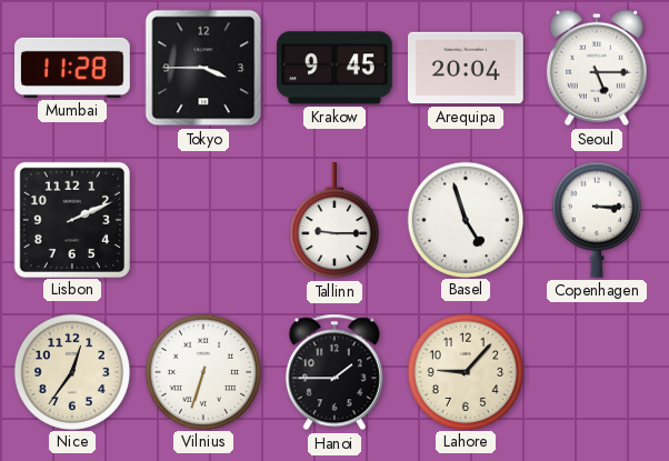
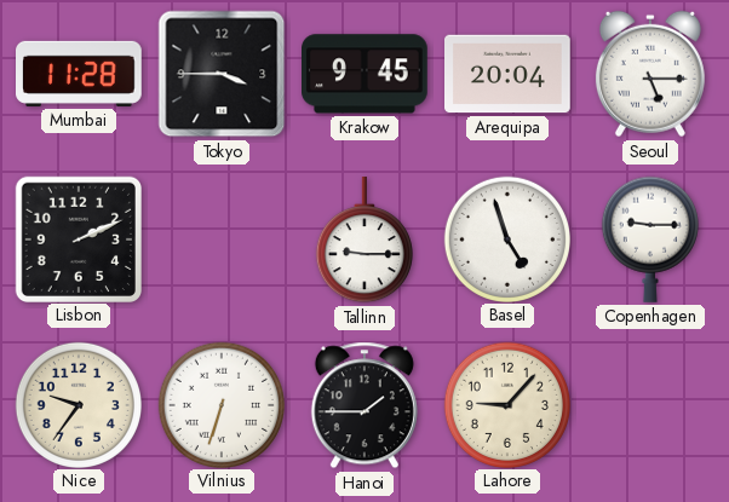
Copenhagen: 3:15 -> 9:15 (650, 240)
Nice: 12:36 -> 9:36 (78, 404)
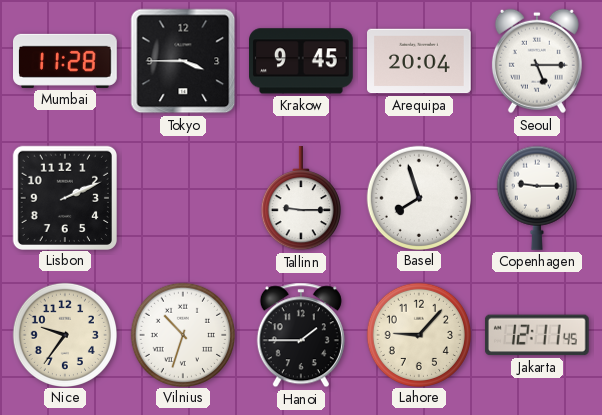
Basel: 4:57 -> 7:57 (418, 197)
Vilnius: 6:33 -> 10:33 (182, 334)
Jakarta: none -> 12:11 (537, 335)
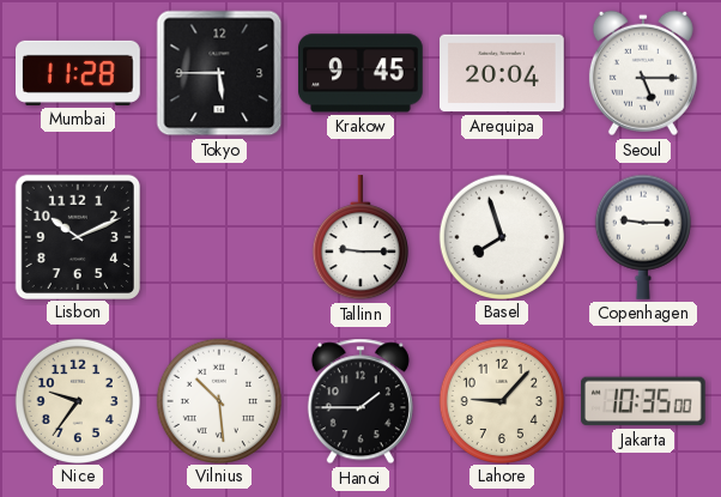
Tokyo: 3:45 -> 5:45 (219, 73)
Lisbon: 2:11 -> 10:11 (77, 236)
Vilnius: 10:33 -> 10:29 (218, 400)
Jakarta: 12:11 -> 10:35 (643, 401)
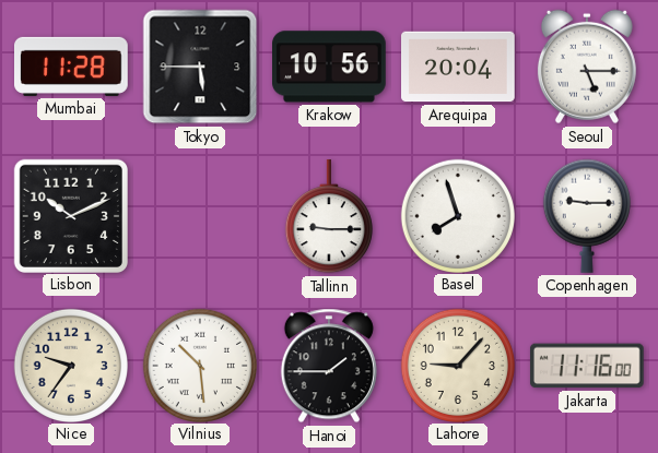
Krakow: 9:45 -> 10:56 (330, 67)
Jakarta: 10:35 -> 11:16 (587, 366)
